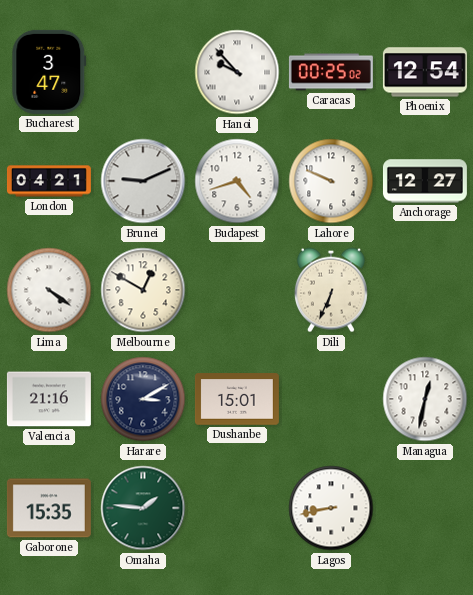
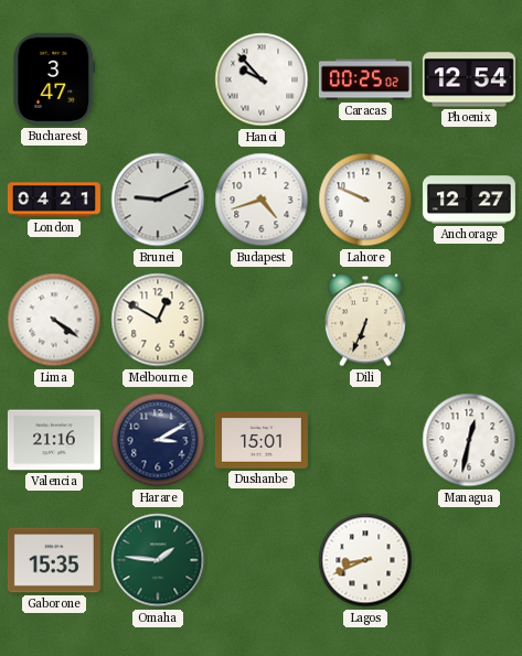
Lagos: 8:43 -> 8:41 (365, 560)
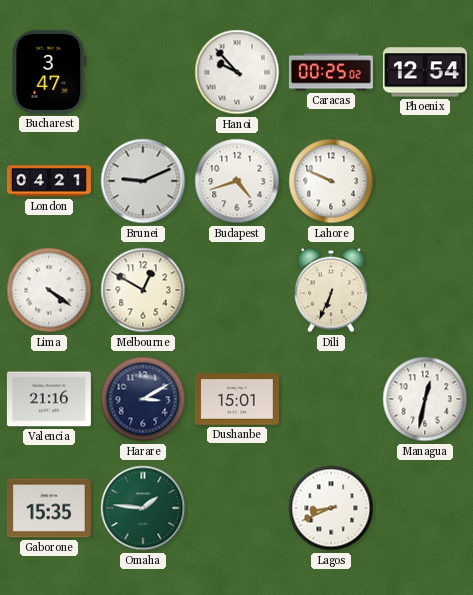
Anchorage: 12:27 -> none (469, 200)
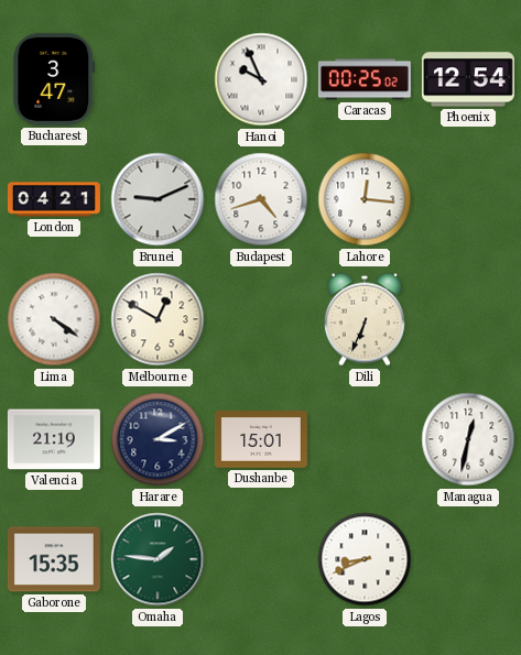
Hanoi: 9:53 -> 9:56 (261, 79)
Lahore: 9:49 -> 12:16 (365, 199)
Valencia: 21:16 -> 21:19 (54, 439)
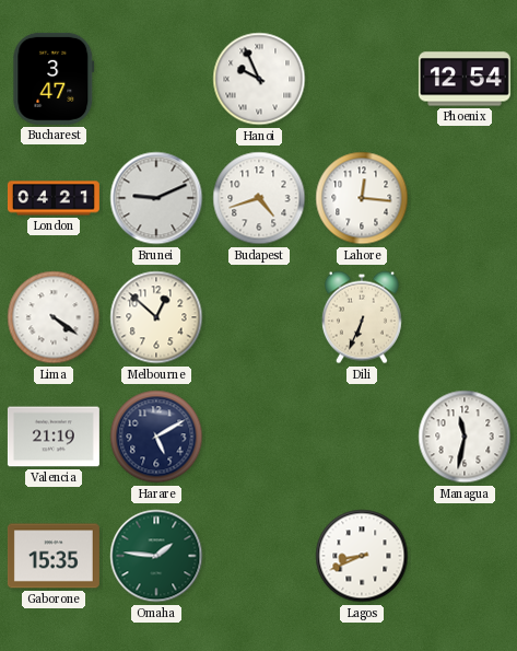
Caracas: 00:25 -> none (365, 79)
Melbourne: 12:50 -> 12:52 (156, 317)
Harare: 3:10 -> 5:10 (156, 437)
Dushanbe: 15:01 -> none (261, 439)
Managua: 12:32 -> 11:32 (465, 437)
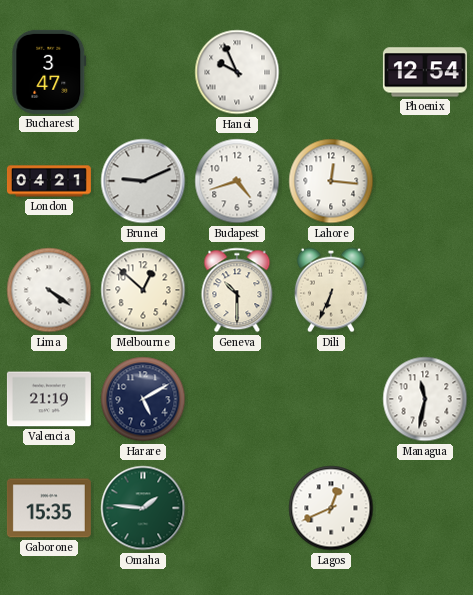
Geneva: none -> 10:30 (237, 290)
Lagos: 8:41 -> 12:41 (331, 508)
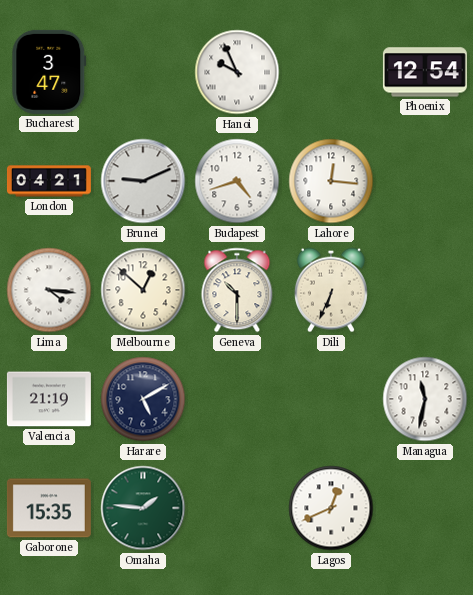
Lima: 4:21 -> 4:16 (49, 290)
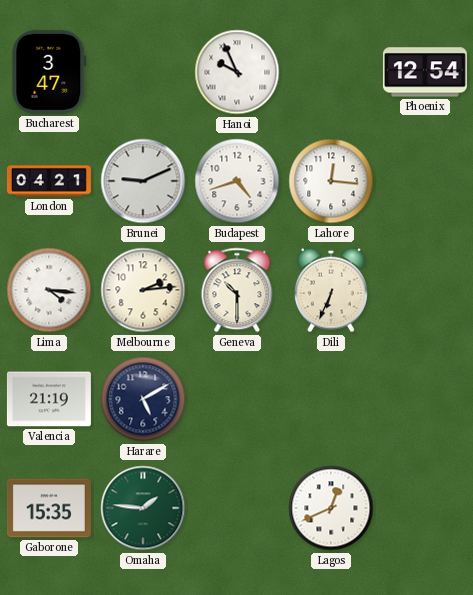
Melbourne: 12:52 -> 2:14 (143, 290)
Managua: 11:32 -> none (425, 399)
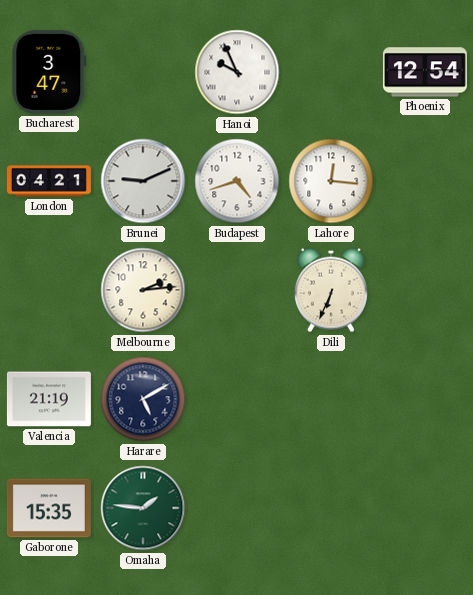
Lima: 4:16 -> none (49, 290)
Geneva: 10:30 -> none (237, 290)
Lagos: 12:41 -> none (331, 508)
